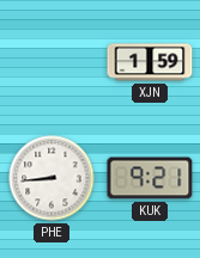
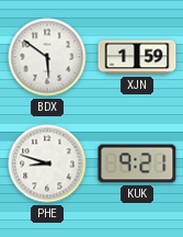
BDX: none -> 5:51 (47, 57)
PHE: 8:44 -> 8:48 (47, 163)
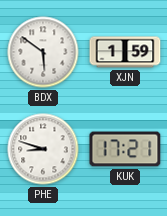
KUK: 9:21 -> 17:21 (125, 149)
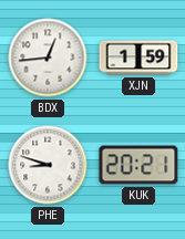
BDX: 5:51 -> 12:44 (48, 58)
KUK: 17:21 -> 20:21 (138, 165)
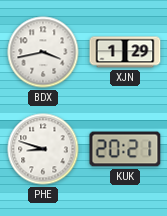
BDX: 12:44 -> 3:43 (43, 52)
XJN: 1:59 -> 1:29 (125, 52)
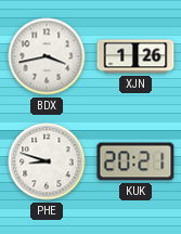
XJN: 1:29 -> 1:26 (135, 56)
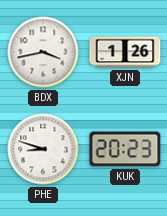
KUK: 20:21 -> 20:23 (125, 149)
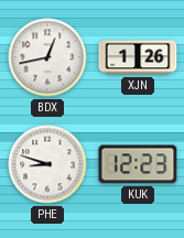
BDX: 3:43 -> 12:43 (47, 57)
KUK: 20:23 -> 12:23 (138, 164)
